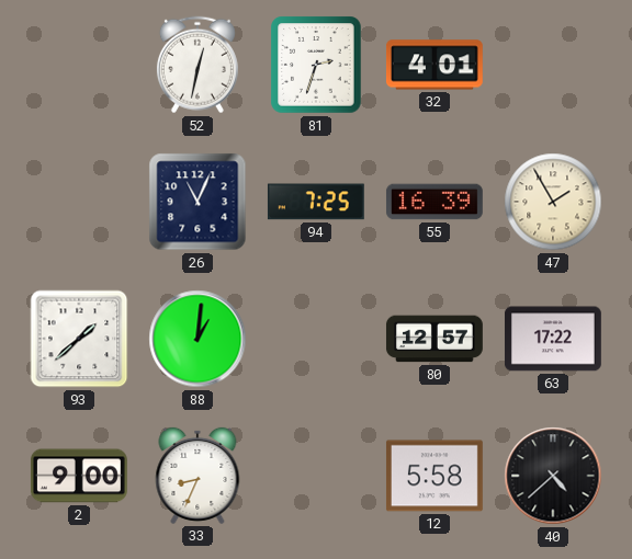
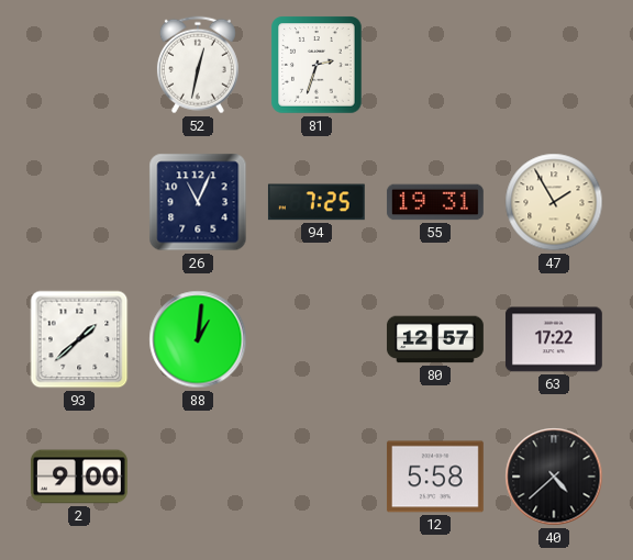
32: 4:01 -> none (435, 65)
55: 16:39 -> 19:31 (435, 202)
33: 8:34 -> none (198, 476)
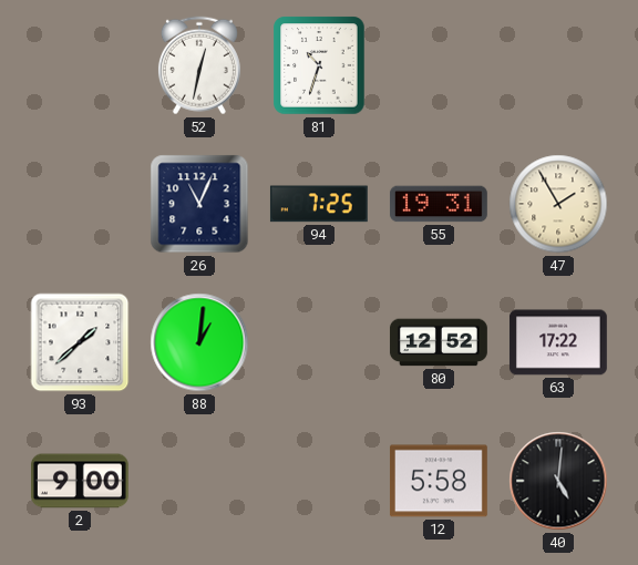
81: 2:33 -> 10:33 (319, 65)
80: 12:57 -> 12:52 (439, 342)
40: 4:38 -> 5:01 (558, 481)
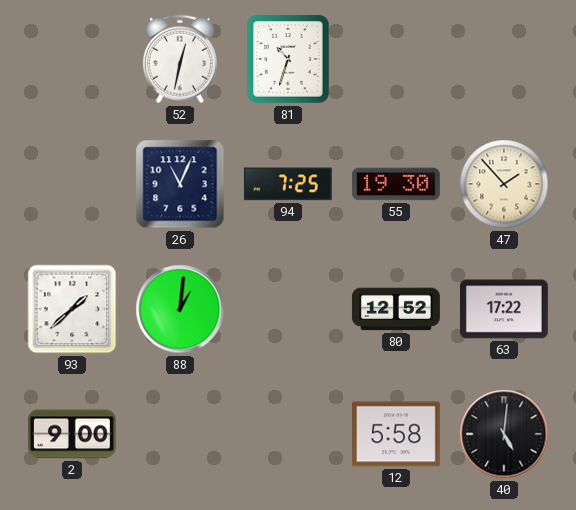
55: 19:31 -> 19:30 (396, 184)
47: 1:55 -> 1:53 (504, 184)
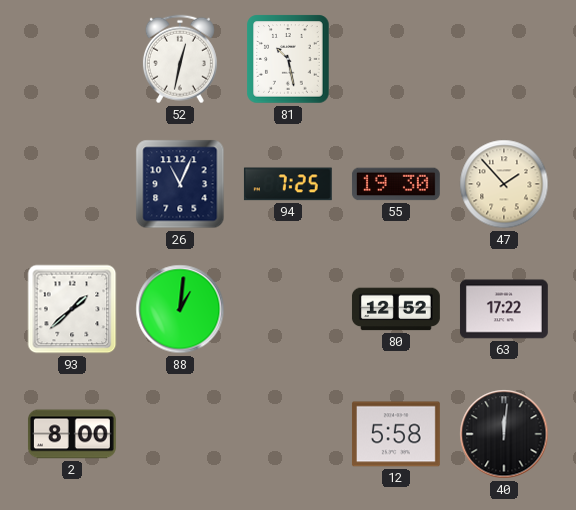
81: 10:33 -> 10:28 (288, 59)
2: 9:00 -> 8:00 (72, 434)
40: 5:01 -> 12:01 (504, 434)
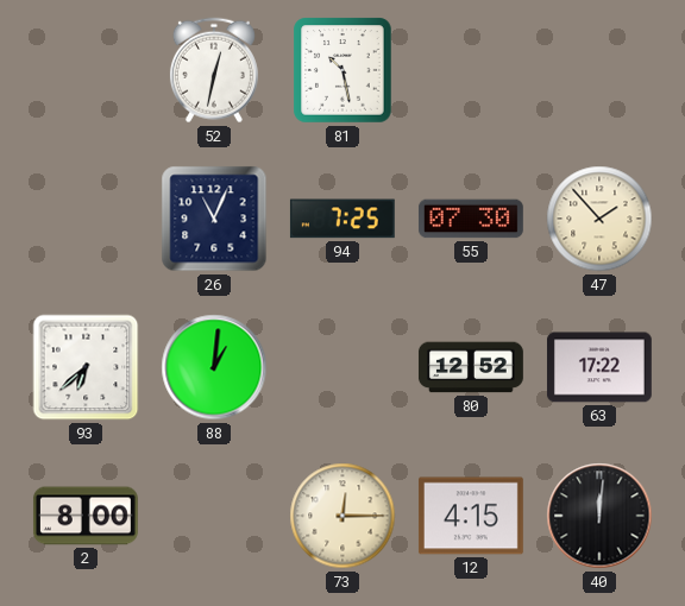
55: 19:30 -> 07:30 (471, 219)
93: 1:38 -> 6:38 (86, 367)
73: none -> 12:15 (342, 516)
12: 5:58 -> 4:15 (471, 516)
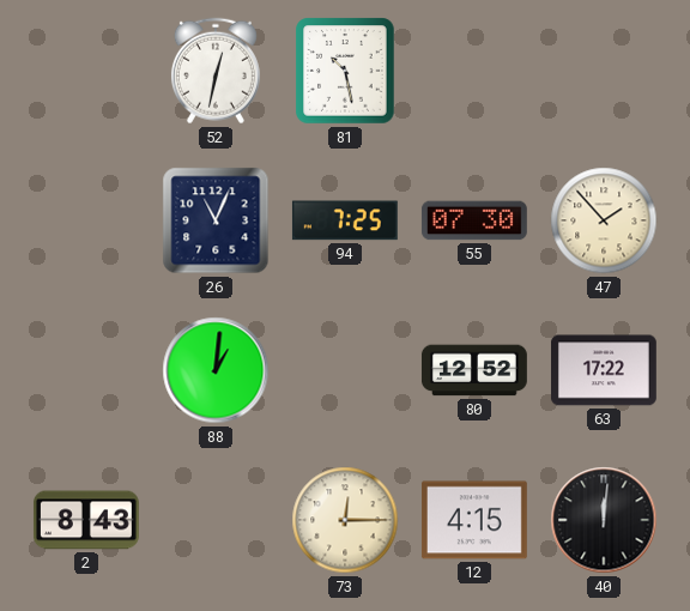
93: 6:38 -> none (86, 367)
2: 8:00 -> 8:43 (86, 520)
